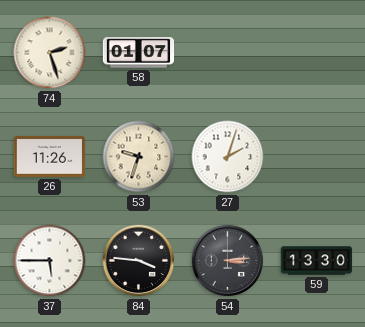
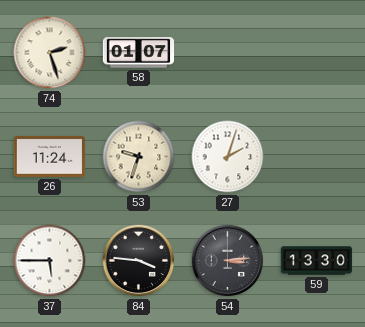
26: 11:26 -> 11:24 (50, 156)
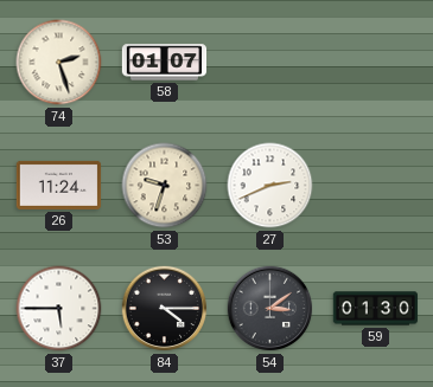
27: 2:03 -> 2:41 (270, 186)
84: 3:46 -> 4:15 (165, 309)
54: 3:14 -> 3:09 (270, 309)
59: 13:30 -> 01:30 (376, 309)
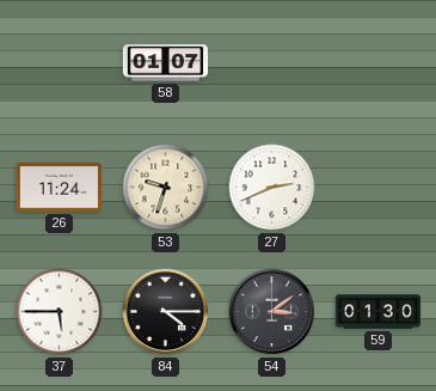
74: 2:27 -> none (59, 63)
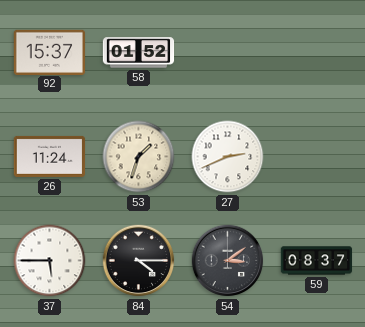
92: none -> 15:37 (50, 52)
58: 01:07 -> 01:52 (139, 53)
53: 9:33 -> 1:33 (139, 157)
59: 01:30 -> 08:37 (317, 261)
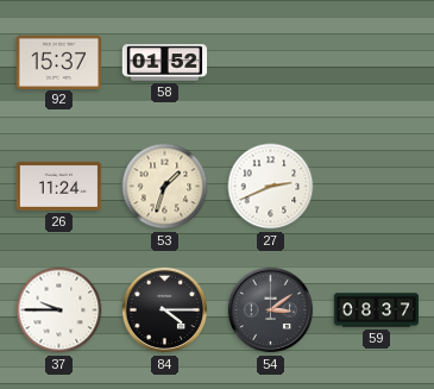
37: 5:45 -> 9:45 (59, 310)
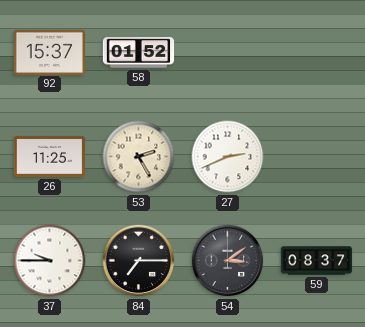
26: 11:24 -> 11:25 (50, 156)
53: 1:33 -> 2:25 (139, 157)
84: 4:15 -> 7:15 (139, 261)
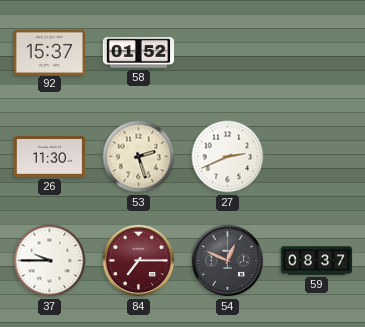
26: 11:25 -> 11:30 (50, 156)
53: 2:25 -> 2:27 (139, 157)
84 dial: black -> burgundy (139, 261)
54: 3:09 -> 12:49 (228, 261)
